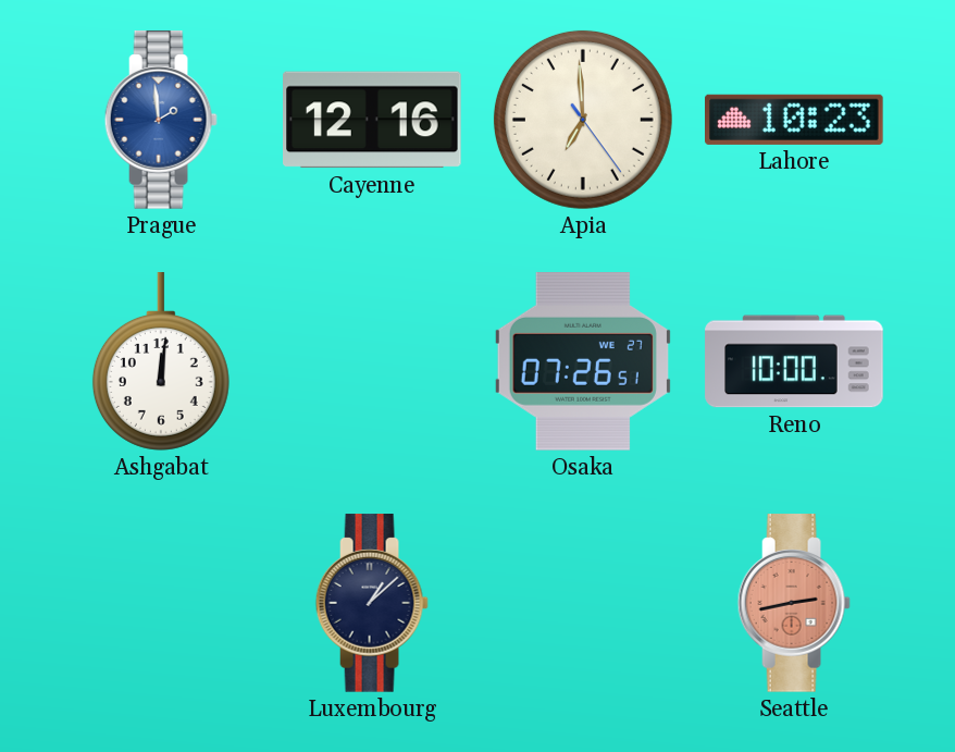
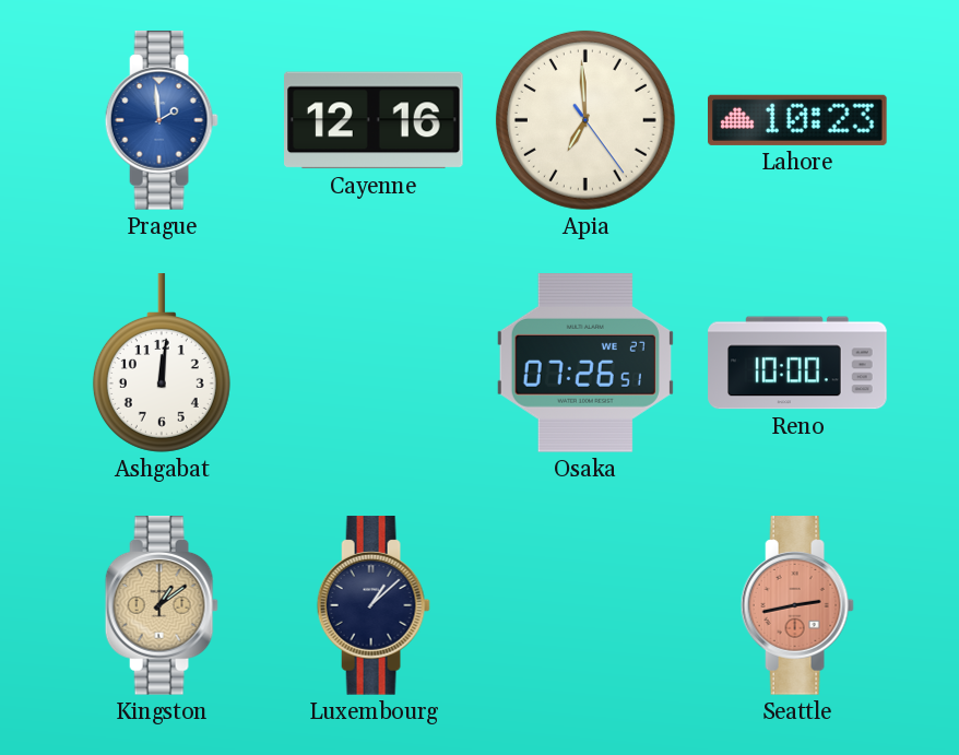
Kingston: none -> 1:09 (162, 605)
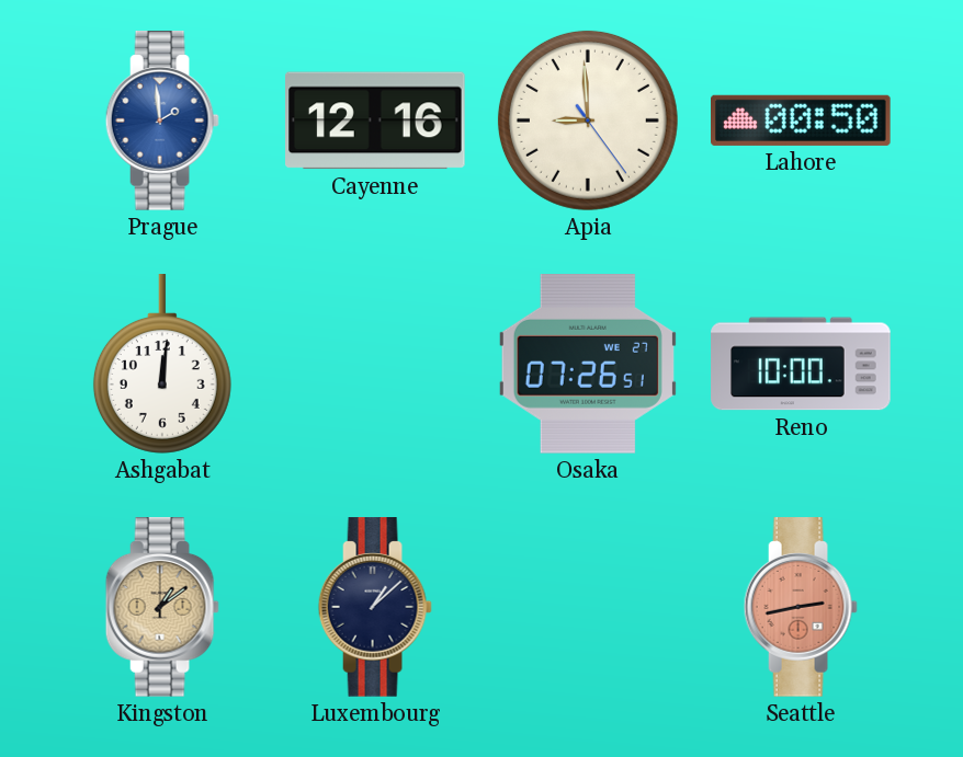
Apia: 6:59 -> 8:59 (588, 121)
Lahore: 10:23 -> 00:50 (802, 121)
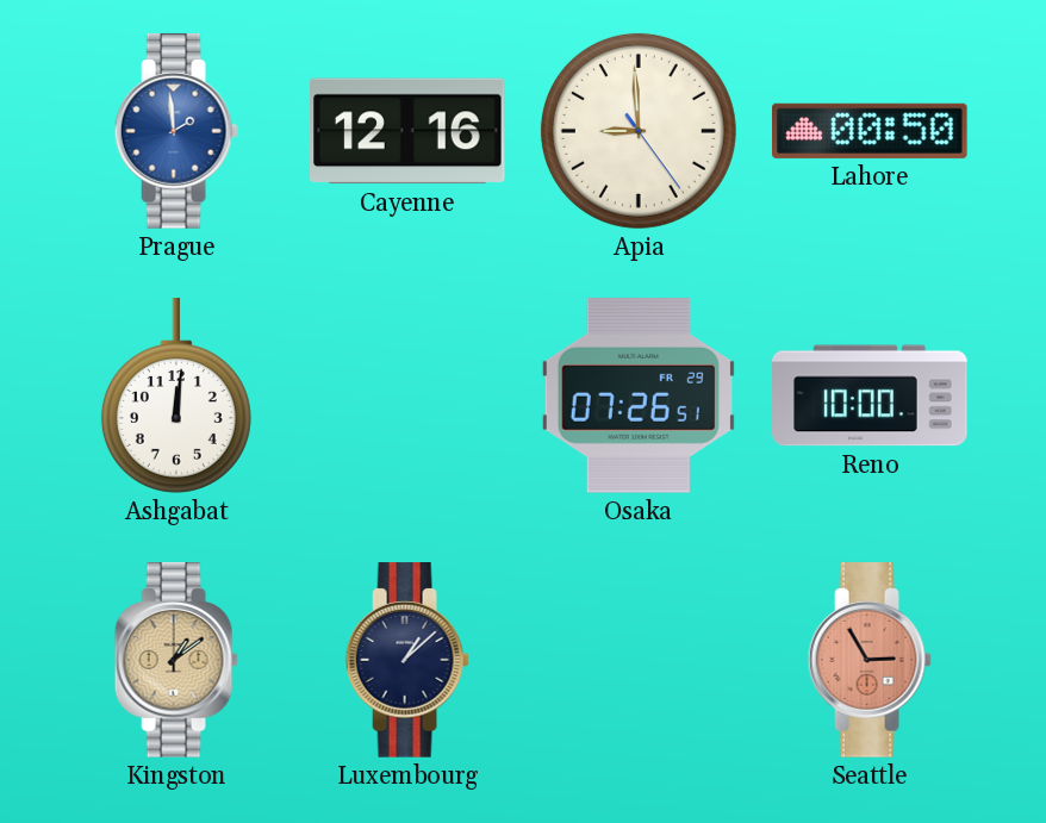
Osaka date: WE 27 -> FR 29 (639, 397)
Seattle: 2:43 -> 2:55 (870, 660)
